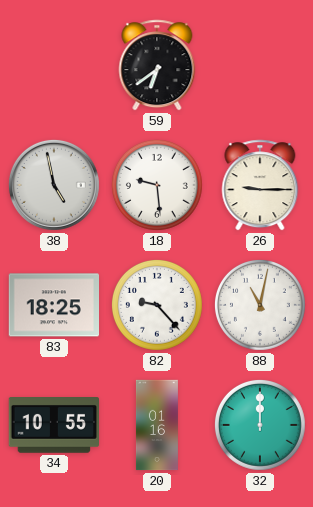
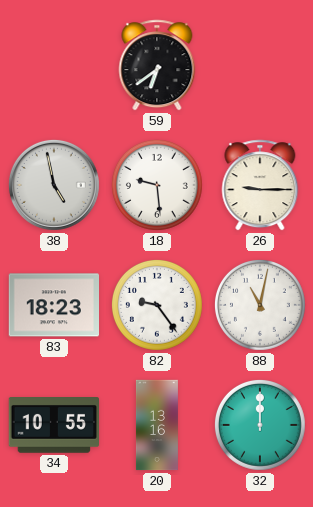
83: 18:25 -> 18:23 (54, 305)
82: 9:23 -> 9:24 (157, 305)
20: 01:16 -> 13:16 (157, 425)
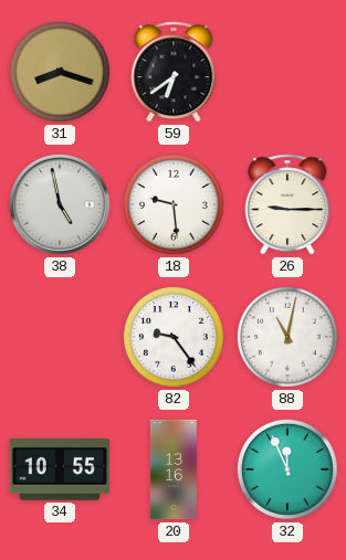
31: none -> 8:18 (60, 72)
83: 18:23 -> none (54, 305)
32: 12:00 -> 11:56 (287, 469)
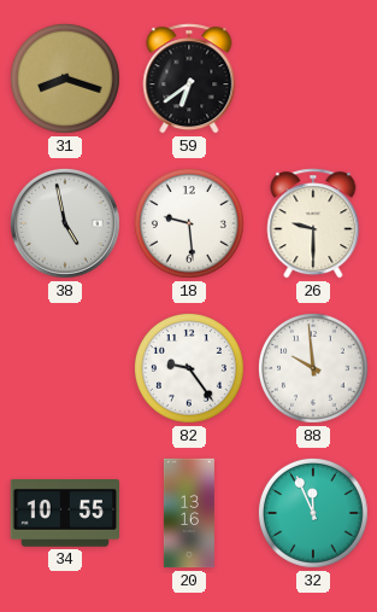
26: 9:15 -> 9:30 (313, 223)
88: 11:02 -> 9:59 (313, 368)
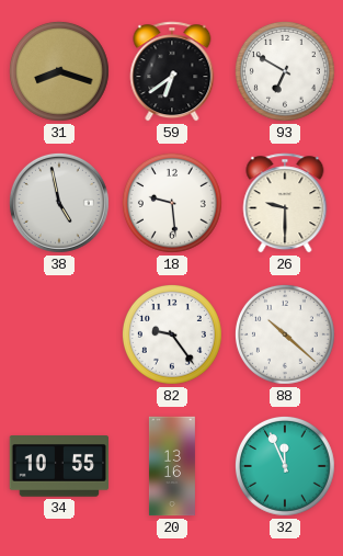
93: none -> 6:50 (285, 71)
88: 9:59 -> 10:22 (285, 334)
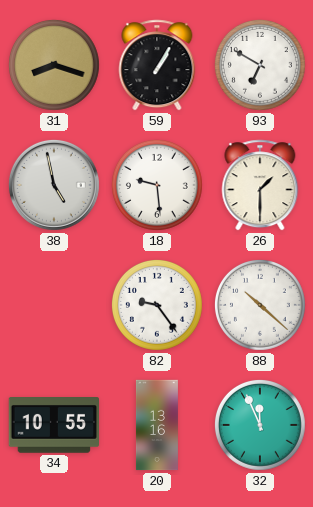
59: 6:39 -> 1:05 (157, 65)
26: 9:30 -> 1:30 (260, 185)
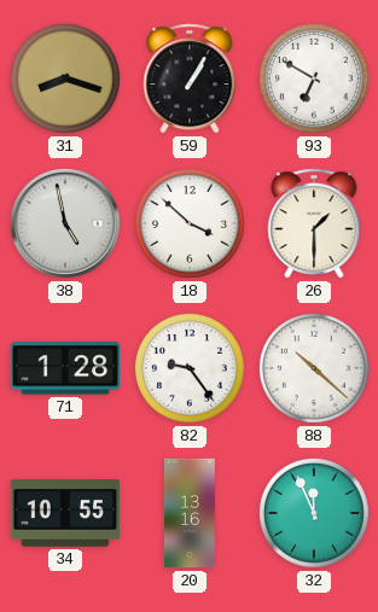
18: 9:29 -> 3:52 (190, 223)
71: none -> 1:28 (65, 368)
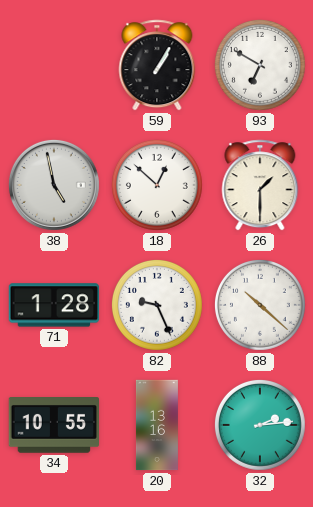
31: 8:18 -> none (65, 78)
18: 3:52 -> 12:52 (157, 185)
82: 9:24 -> 9:26 (157, 305)
32: 11:56 -> 2:14 (260, 425)
